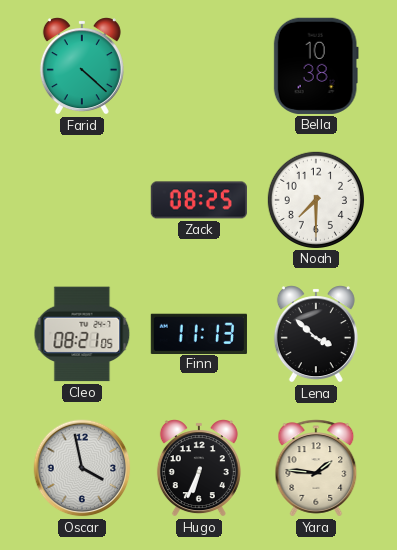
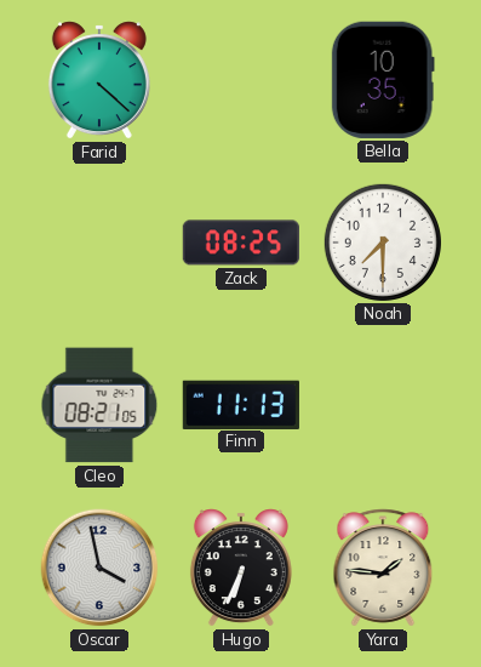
Bella: 10:38 -> 10:35 (383, 80)
Lena: 3:52 -> none (316, 334)
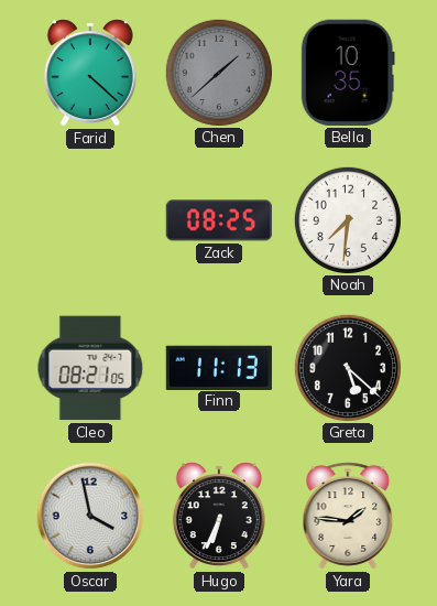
Chen: none -> 1:38 (218, 72)
Noah: 7:30 -> 7:31 (347, 219)
Greta: none -> 5:22 (347, 367)
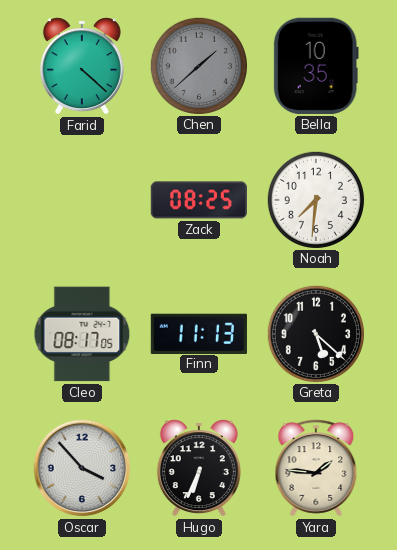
Cleo: 08:21 -> 08:17 (82, 334)
Oscar: 3:58 -> 3:53 (82, 468)
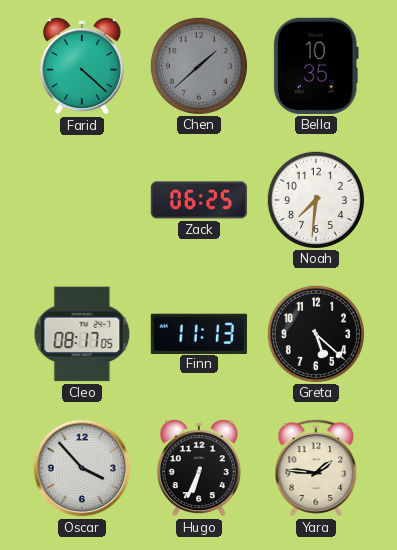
Zack: 08:25 -> 06:25 (198, 200)
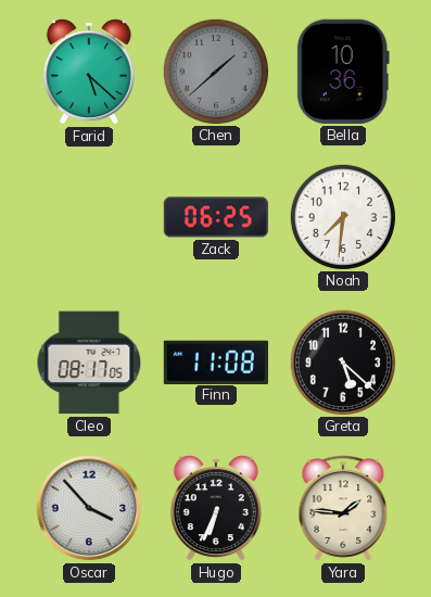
Farid: 4:22 -> 5:22 (89, 72)
Bella: 10:35 -> 10:36 (343, 72)
Finn: 11:13 -> 11:08 (216, 361)
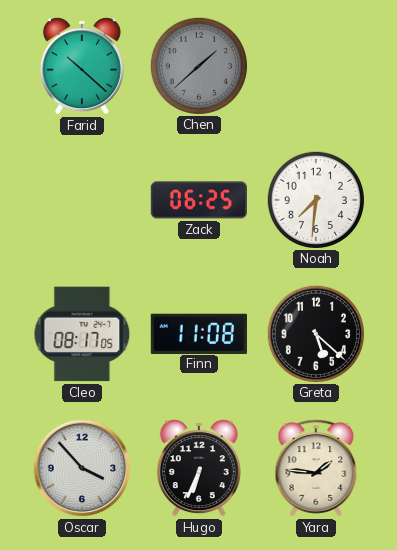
Farid: 5:22 -> 10:22 (82, 66)
Bella: 10:36 -> none (343, 72)
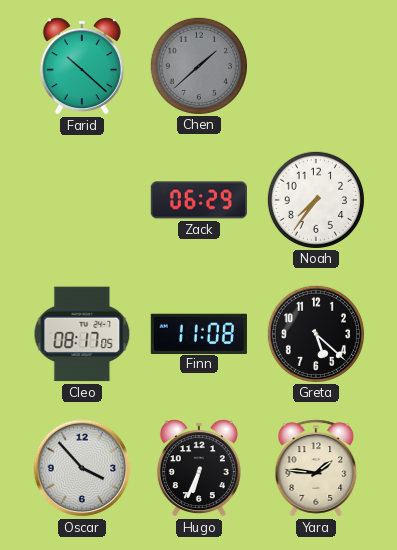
Zack: 06:25 -> 06:29 (198, 200)
Noah: 7:31 -> 7:36 (315, 199)
